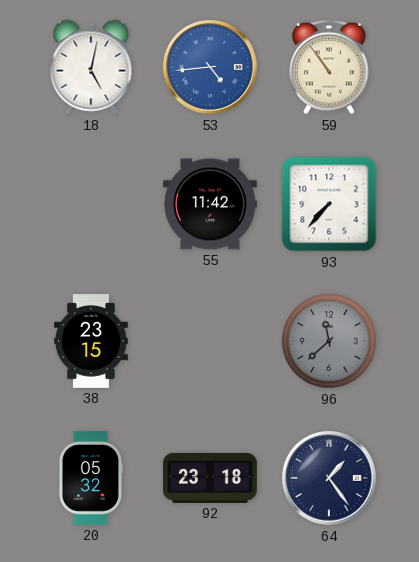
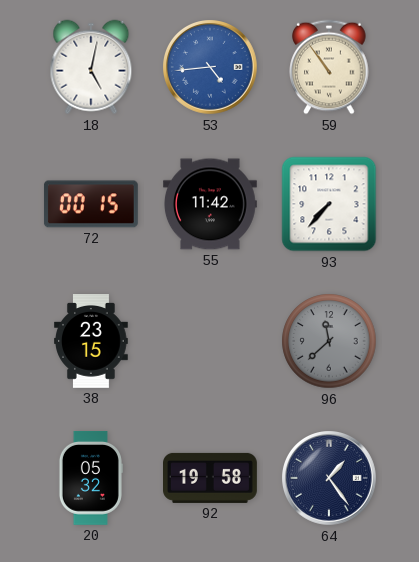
72: none -> 00:15 (91, 204)
92: 23:18 -> 19:58 (211, 478)
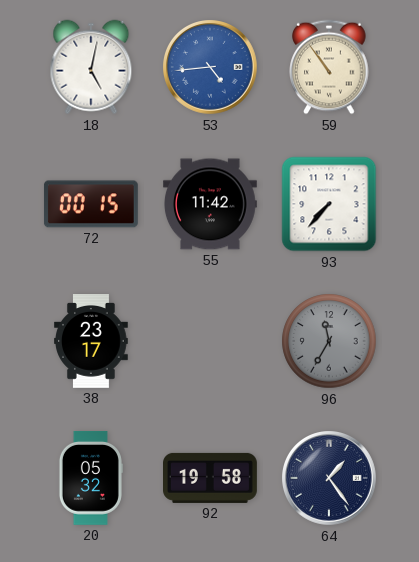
38: 23:15 -> 23:17 (92, 342)
96: 11:38 -> 11:35 (329, 341)
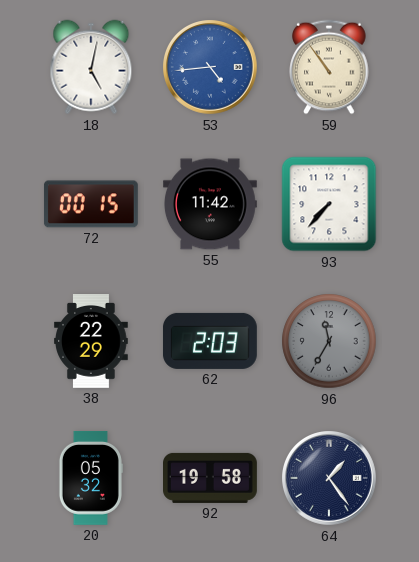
38: 23:17 -> 22:29 (92, 342)
62: none -> 2:03 (210, 341)
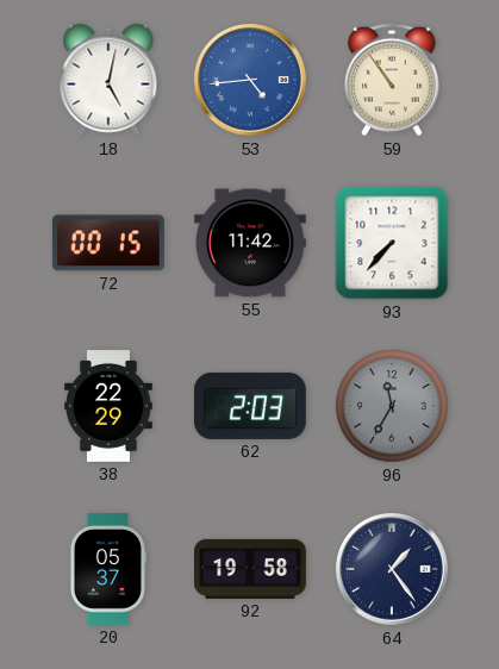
20: 05:32 -> 05:37 (107, 570)
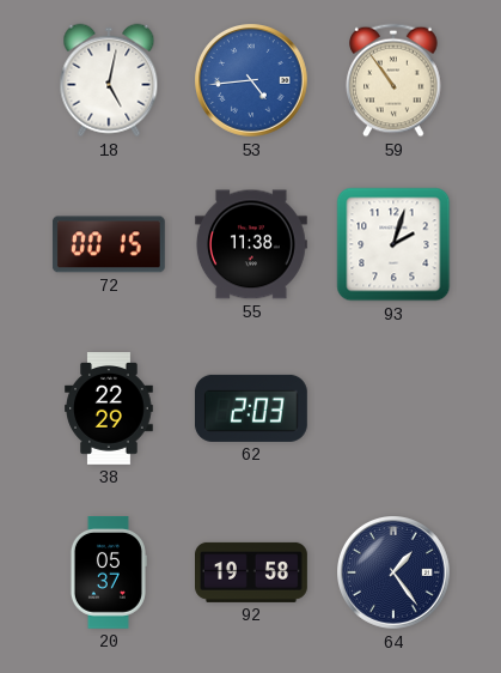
55: 11:42 -> 11:38 (252, 244)
93: 7:37 -> 2:03 (393, 244)
96: 11:35 -> none (392, 406)
